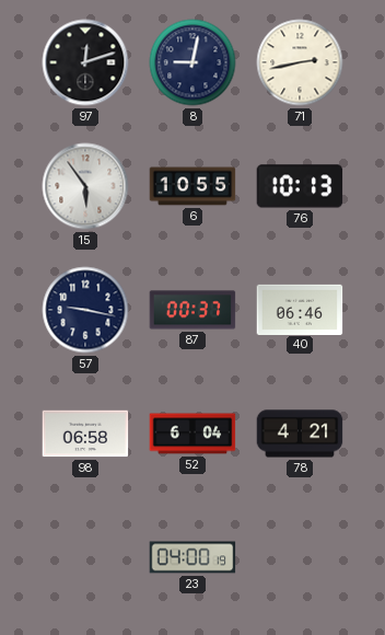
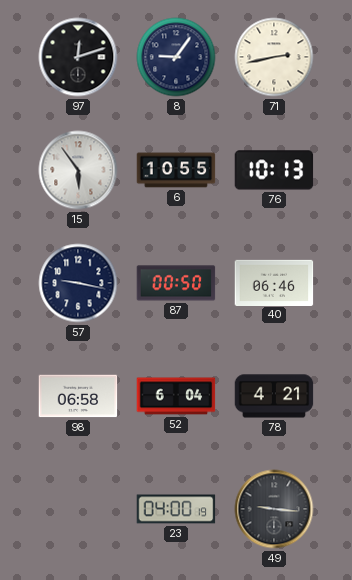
8: 9:02 -> 9:06 (176, 57)
87: 00:37 -> 00:50 (176, 283)
49: none -> 9:16 (274, 509)
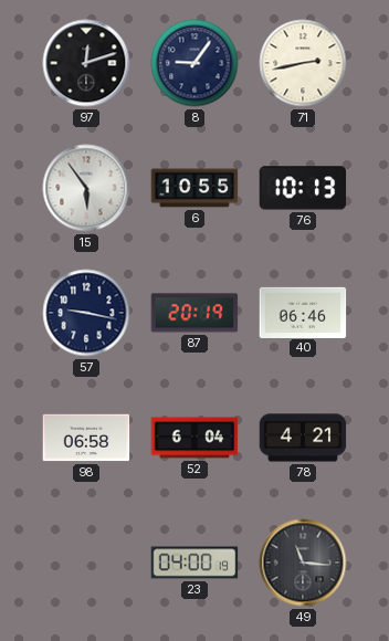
87: 00:50 -> 20:19 (195, 313)
49: 9:16 -> 11:16 (303, 563)
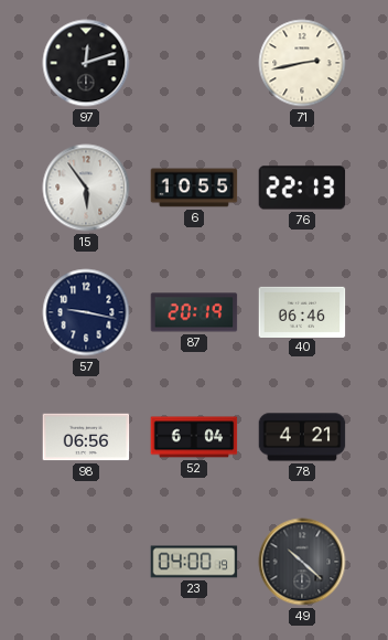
8: 9:06 -> none (195, 63)
76: 10:13 -> 22:13 (302, 188)
98: 06:58 -> 06:56 (86, 437)
49: 11:16 -> 10:22 (302, 562)
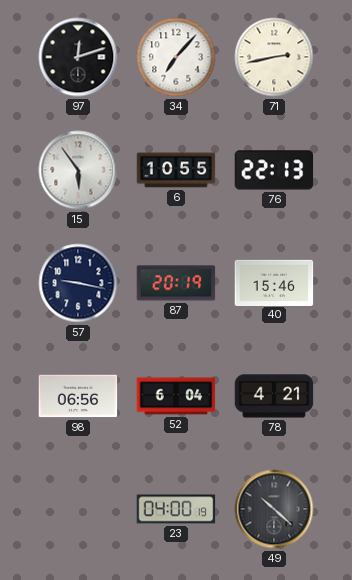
34: none -> 7:07 (176, 57)
40: 06:46 -> 15:46 (274, 282)
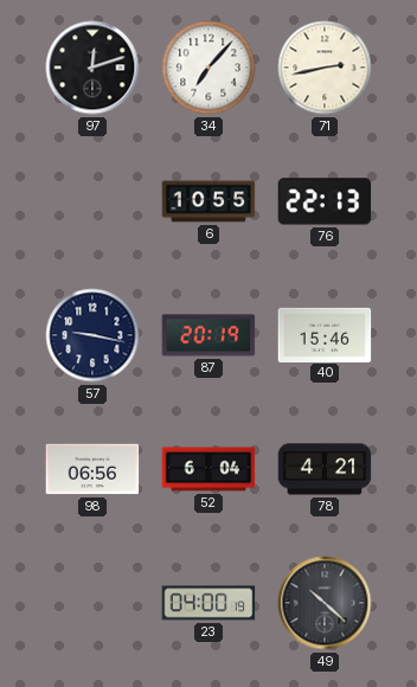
15: 5:54 -> none (78, 170)
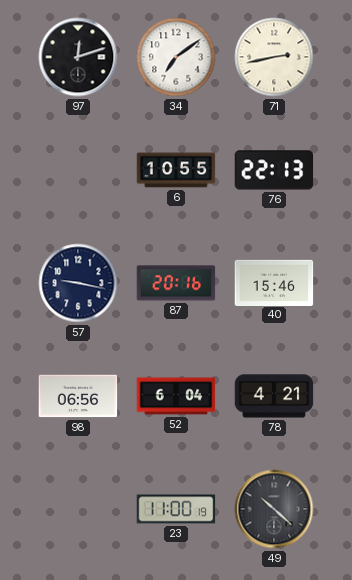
34: 7:07 -> 7:09 (176, 57)
87: 20:19 -> 20:16 (176, 283)
23: 04:00 -> 11:00 (176, 509)
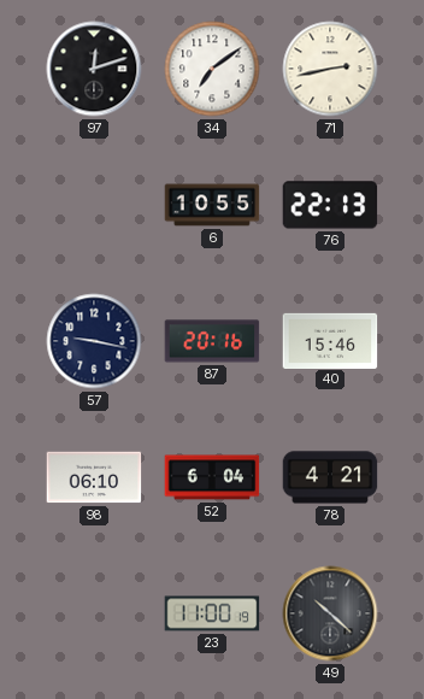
98: 06:56 -> 06:10 (94, 477)
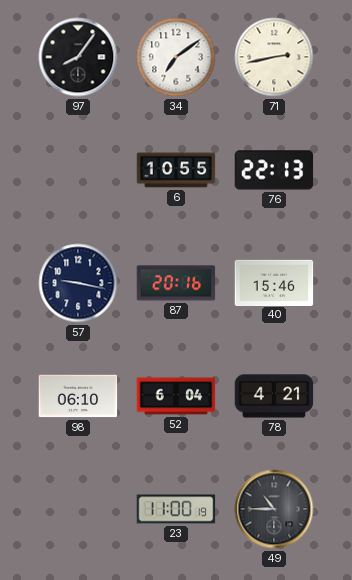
97: 12:12 -> 8:06 (78, 57)
49: 10:22 -> 10:45 (274, 509)
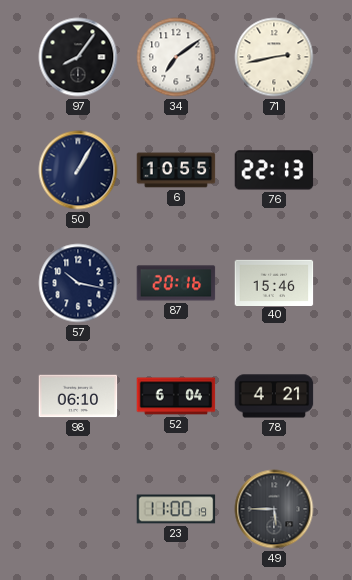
50: none -> 1:05 (78, 170)
57: 9:17 -> 10:17 (78, 283)
49: 10:45 -> 5:45 (274, 509)
